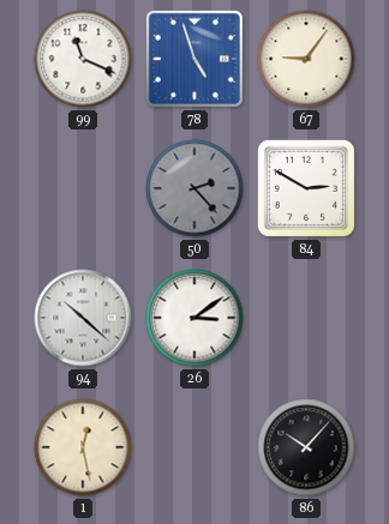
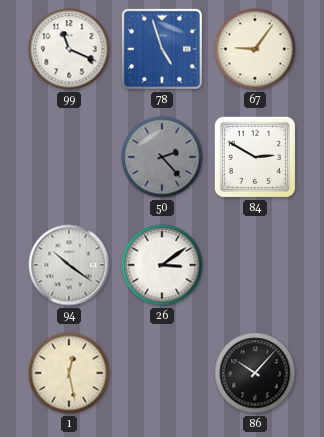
94: 10:22 -> 10:21 (69, 265)
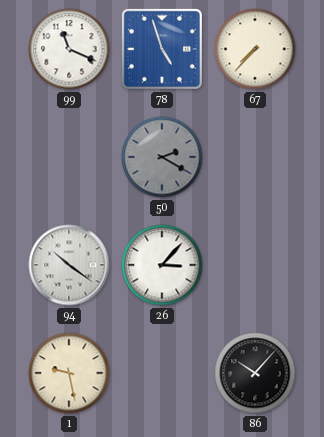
67: 9:06 -> 7:37 (255, 49)
50: 2:23 -> 2:20 (162, 157)
84: 2:50 -> none (255, 157)
26: 3:09 -> 3:07 (162, 265)
1: 12:28 -> 9:28 (69, 373)
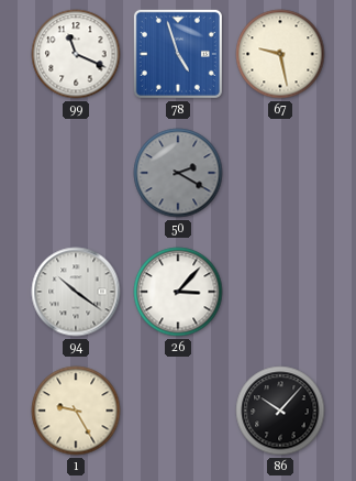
67: 7:37 -> 9:28 (280, 54)
1: 9:28 -> 9:25 (76, 411)
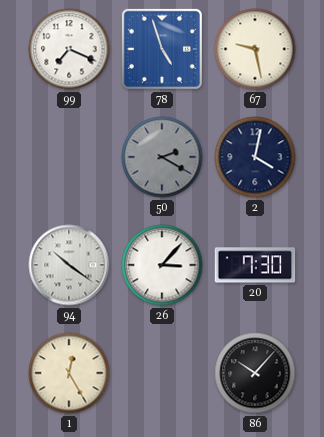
99: 11:19 -> 7:19 (69, 49)
2: none -> 4:02 (255, 157)
20: none -> 7:30 (255, 265)
1: 9:25 -> 12:25 (69, 373)
